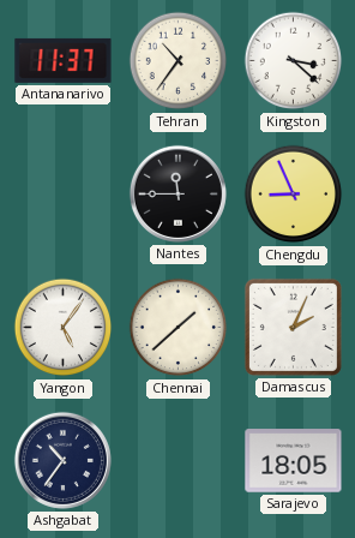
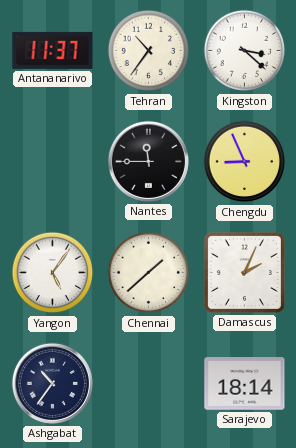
Sarajevo: 18:05 -> 18:14 (245, 384)
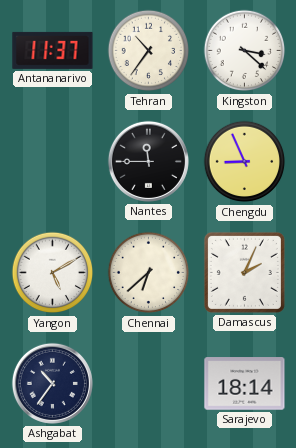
Yangon: 5:06 -> 5:10 (53, 273)
Chennai: 1:38 -> 6:38 (149, 273)
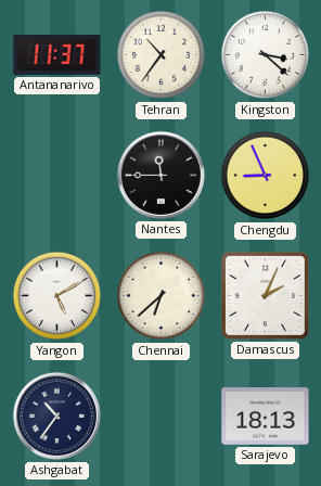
Sarajevo: 18:14 -> 18:13 (266, 417)
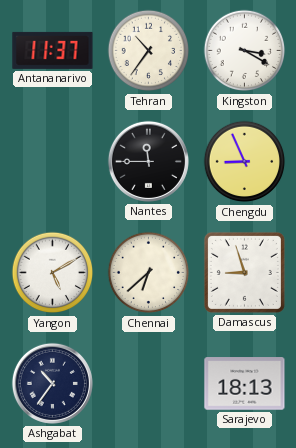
Kingston: 3:22 -> 3:20 (245, 51)
Damascus: 2:04 -> 8:57 (244, 272)
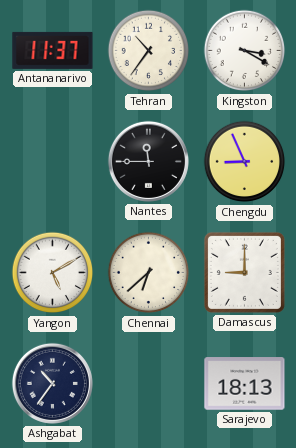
Damascus: 8:57 -> 9:00 (244, 272)
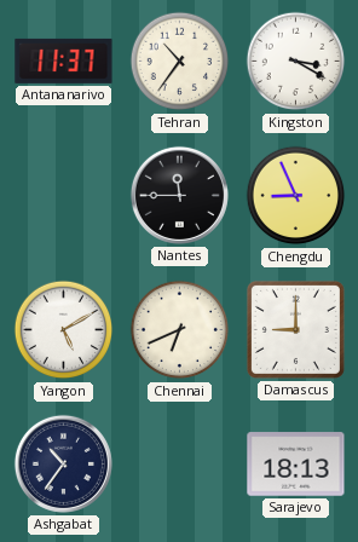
Chennai: 6:38 -> 6:41 (180, 330)
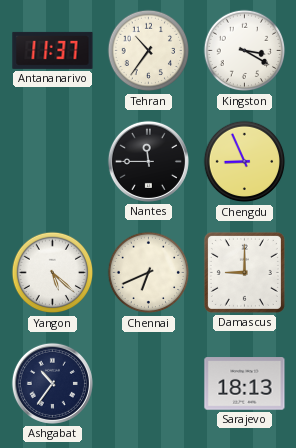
Yangon: 5:10 -> 5:22 (53, 273)
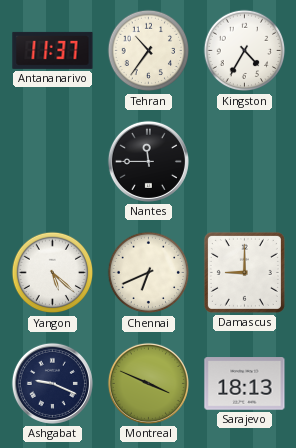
Kingston: 3:20 -> 4:35 (245, 51)
Chengdu: 8:56 -> none (245, 162)
Ashgabat: 10:36 -> 9:19 (52, 383)
Montreal: none -> 3:49 (148, 383)
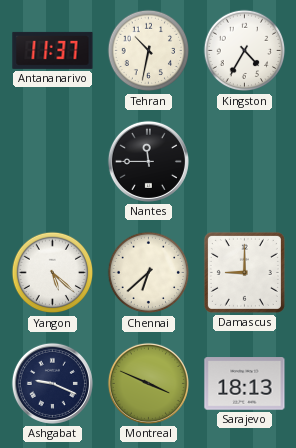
Tehran: 10:36 -> 10:32 (149, 51)
Chennai: 6:41 -> 6:38 (149, 273)
